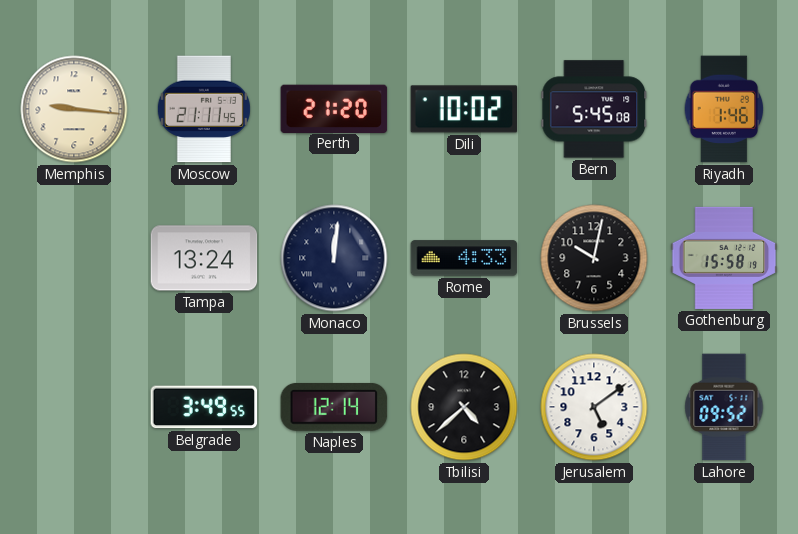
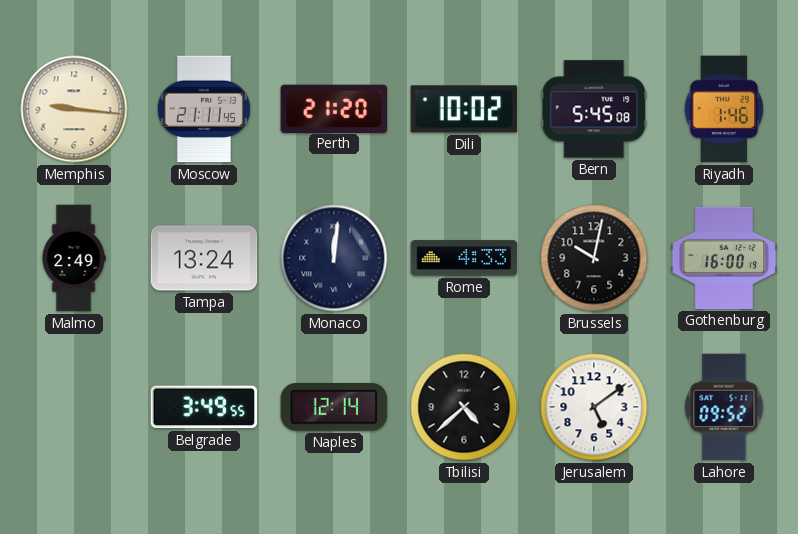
Malmo: none -> 2:49 (74, 258)
Gothenburg: 15:58 -> 16:00 (724, 258)
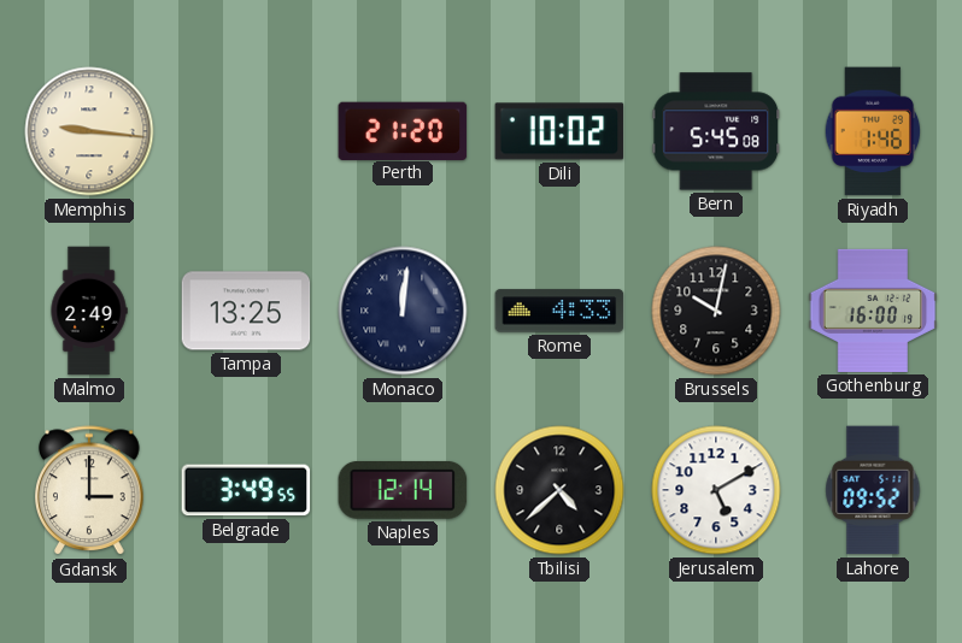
Moscow: 21:11 -> none (204, 109)
Tampa: 13:24 -> 13:25 (246, 311)
Gdansk: none -> 3:00 (89, 491)
Jerusalem: 5:09 -> 5:10 (716, 490)
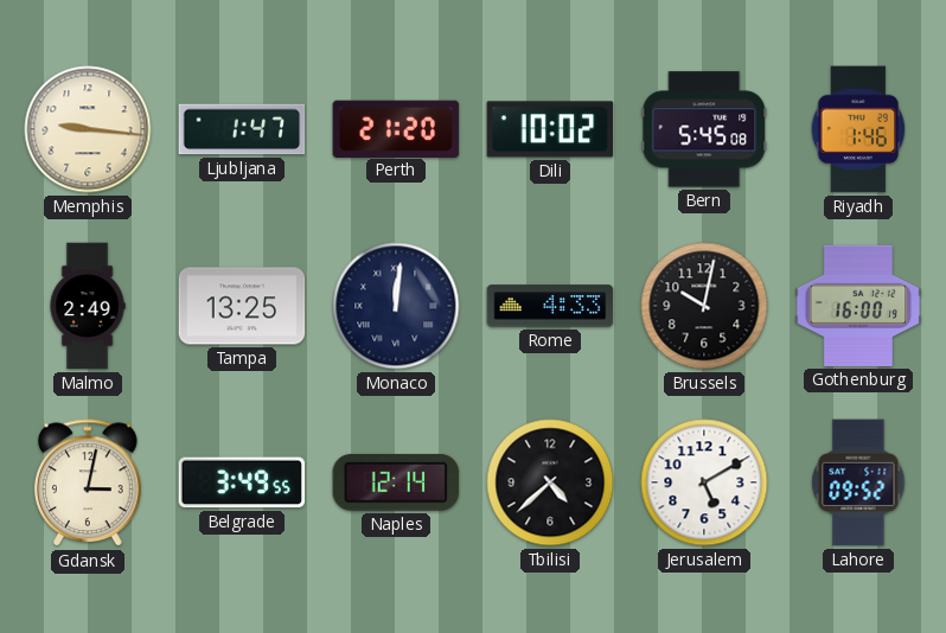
Ljubljana: none -> 1:47 (242, 129)
Gdansk: 3:00 -> 3:02 (88, 484)
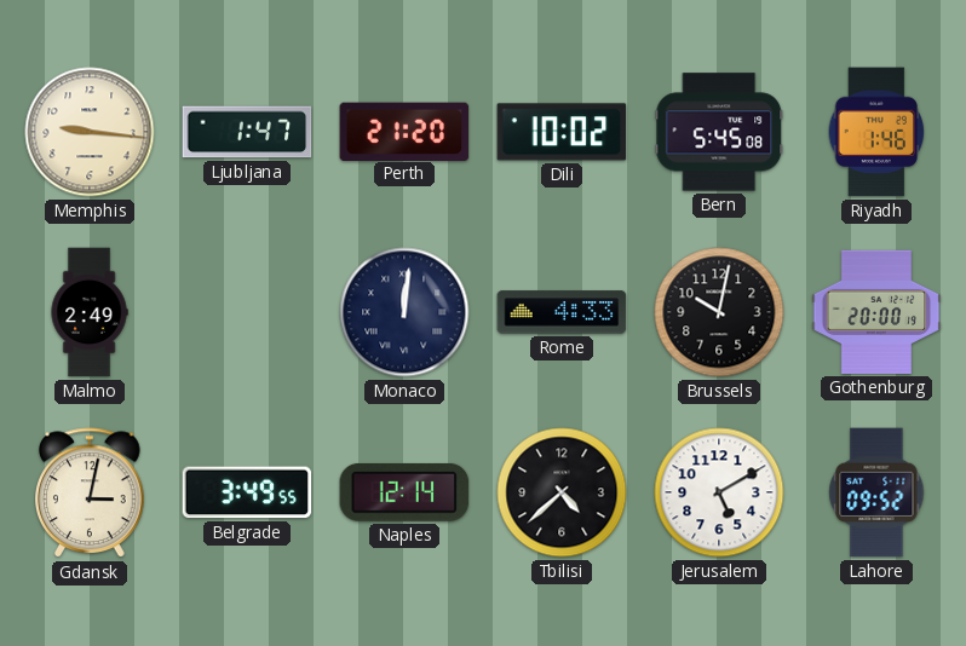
Tampa: 13:25 -> none (242, 306)
Gothenburg: 16:00 -> 20:00 (876, 312)
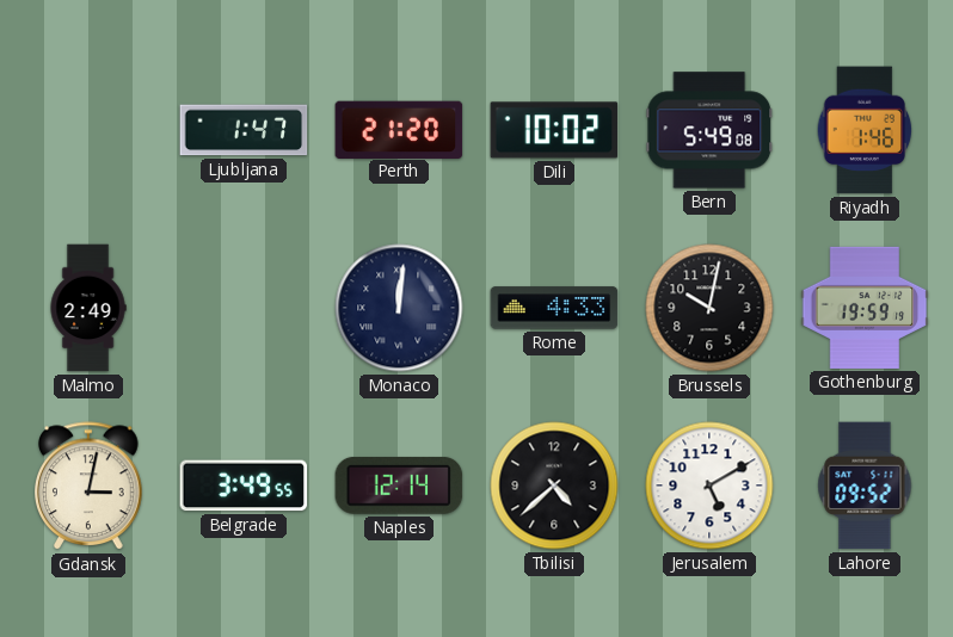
Memphis: 9:16 -> none (90, 132)
Bern: 5:45 -> 5:49 (709, 130)
Gothenburg: 20:00 -> 19:59 (865, 308)
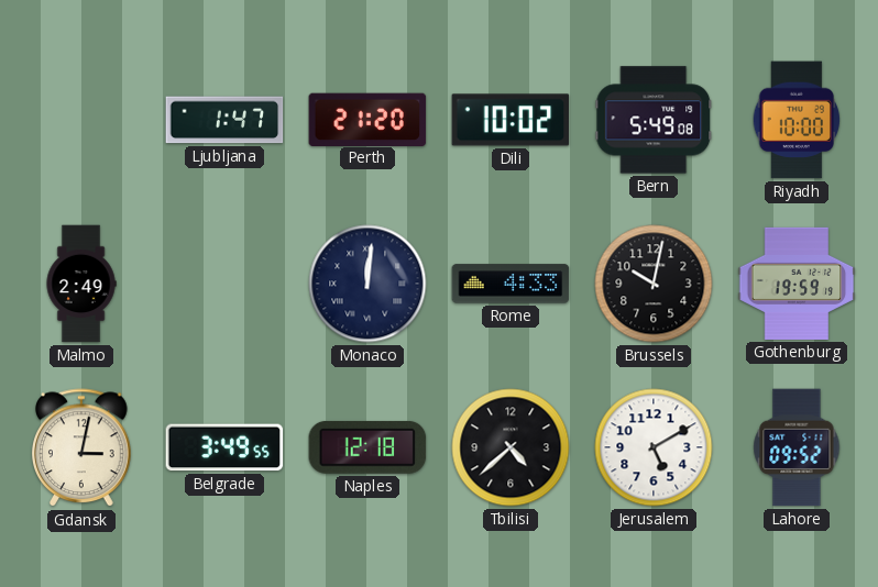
Riyadh: 1:46 -> 10:00 (797, 120)
Naples: 12:14 -> 12:18 (367, 447)
